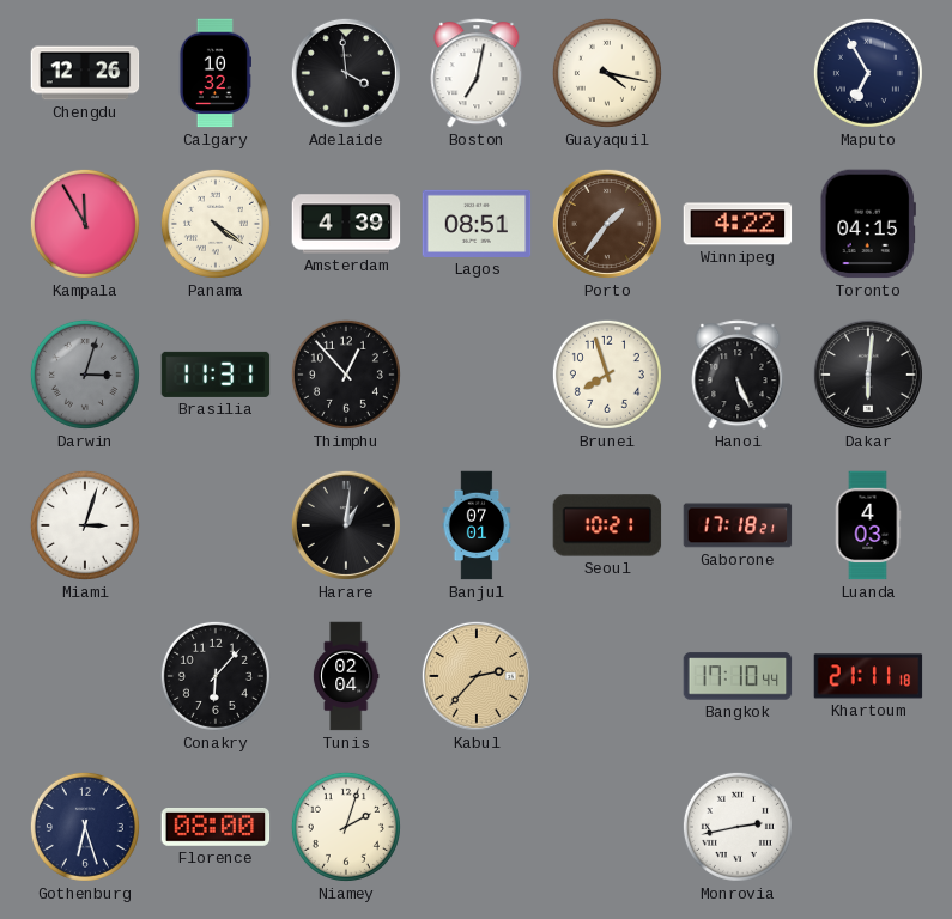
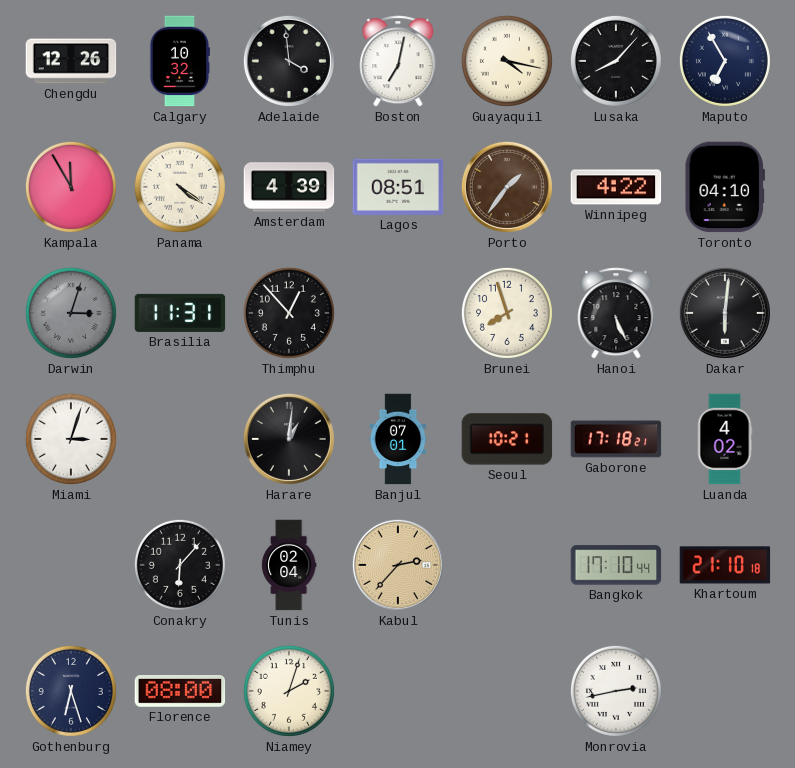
Lusaka: none -> 8:07 (616, 61)
Toronto: 04:15 -> 04:10 (725, 187)
Luanda: 4:03 -> 4:02 (725, 439)
Khartoum: 21:11 -> 21:10 (725, 565)
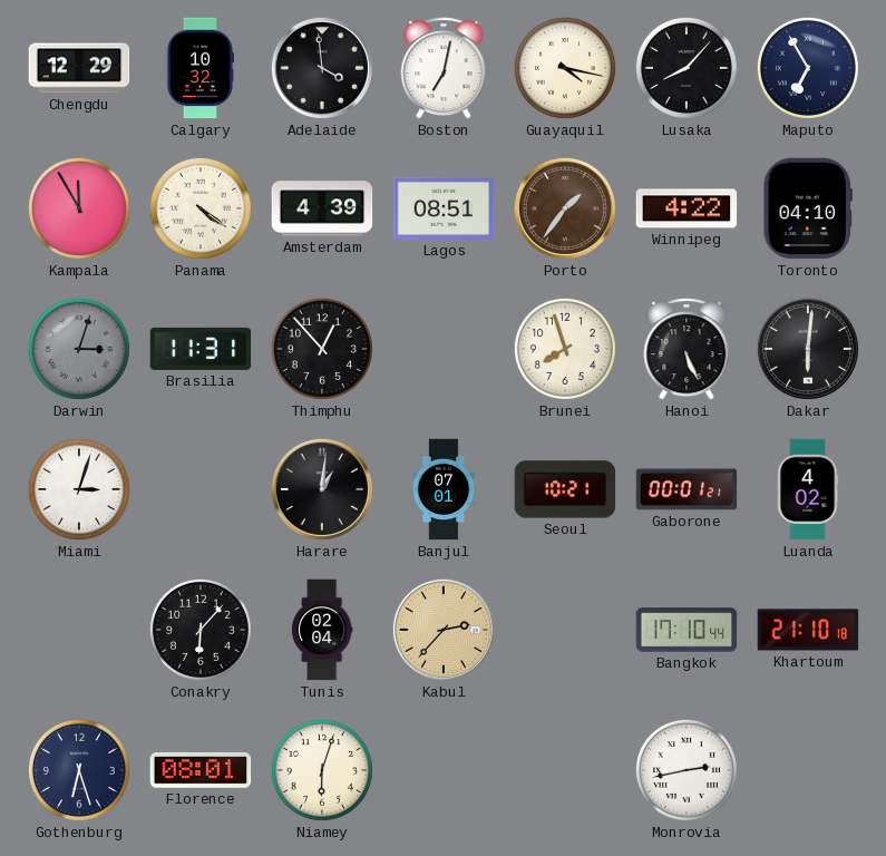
Chengdu: 12:26 -> 12:29 (79, 68)
Gaborone: 17:18 -> 00:01 (687, 489)
Florence: 08:00 -> 08:01 (201, 771)
Niamey: 2:03 -> 6:03 (322, 770)
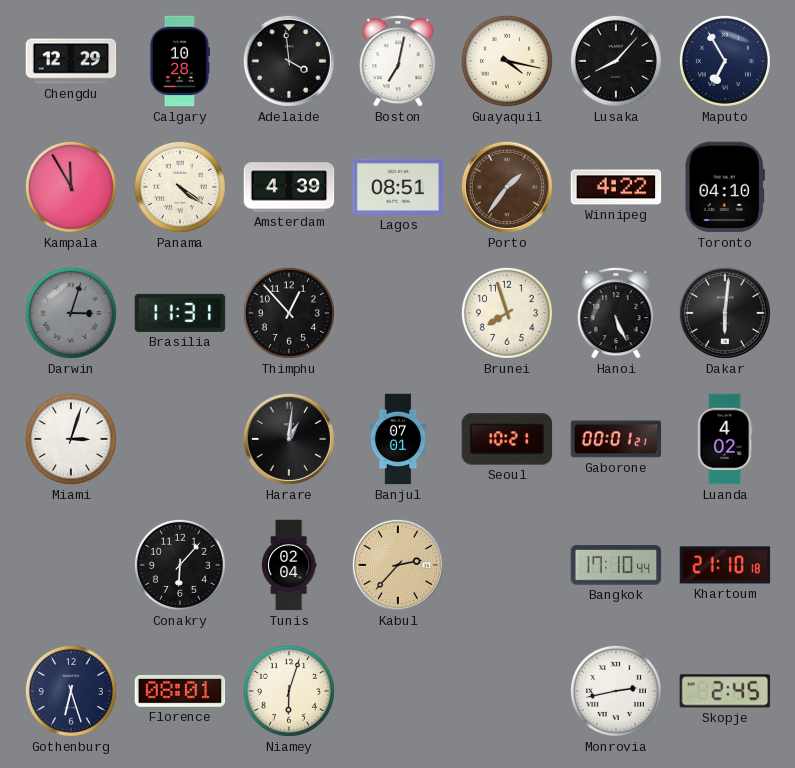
Calgary: 10:32 -> 10:28 (179, 61)
Skopje: none -> 2:45 (725, 691)
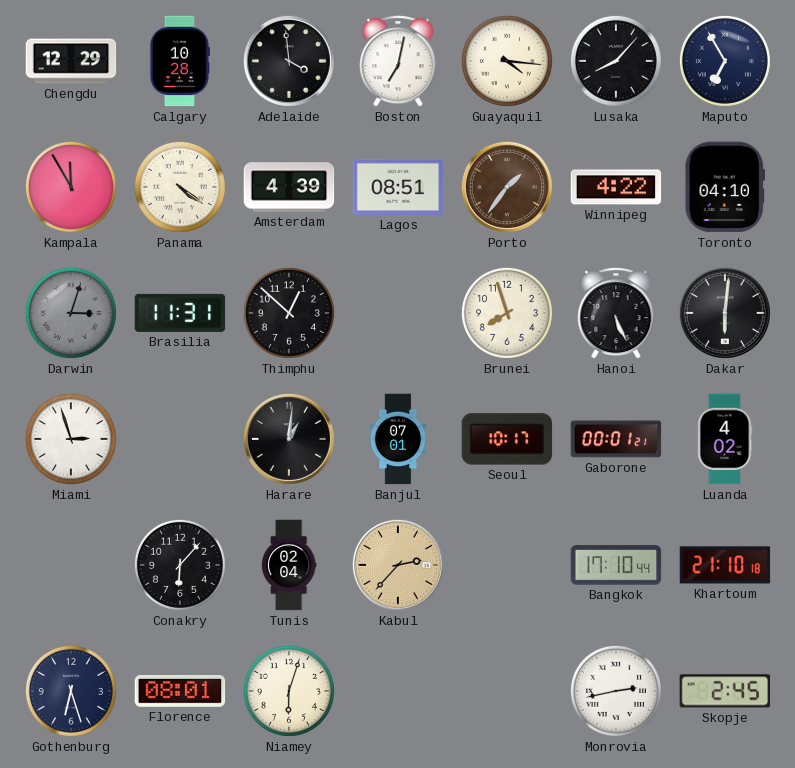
Guayaquil: 4:17 -> 4:16 (507, 61)
Thimphu: 12:53 -> 12:52 (289, 313)
Miami: 3:03 -> 2:57 (71, 439)
Seoul: 10:21 -> 10:17 (507, 439)
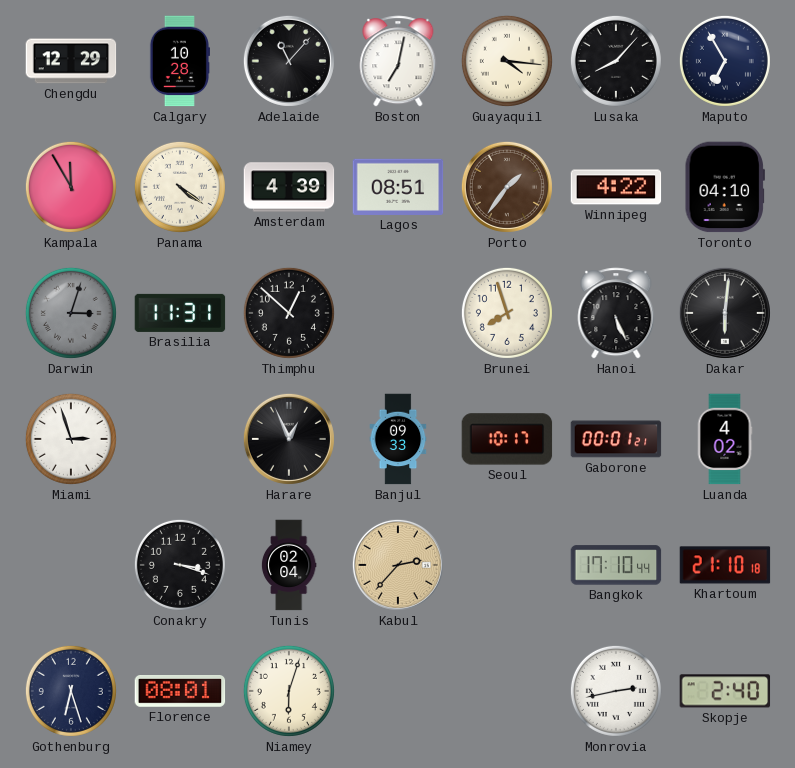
Adelaide: 3:59 -> 11:07 (289, 61)
Harare: 1:01 -> 12:56 (289, 439)
Banjul: 07:01 -> 09:33 (398, 439)
Conakry: 6:07 -> 3:18 (180, 565)
Skopje: 2:45 -> 2:40 (725, 691)
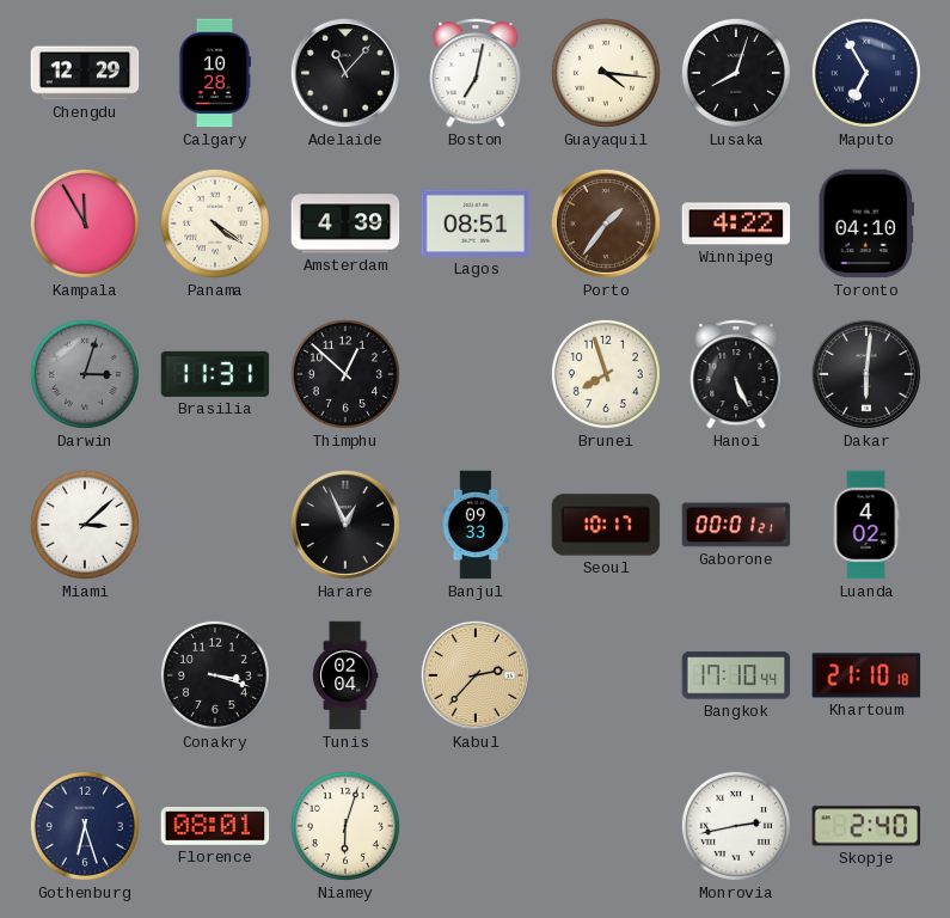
Lusaka: 8:07 -> 8:03 (736, 73)
Miami: 2:57 -> 3:08 (85, 525)
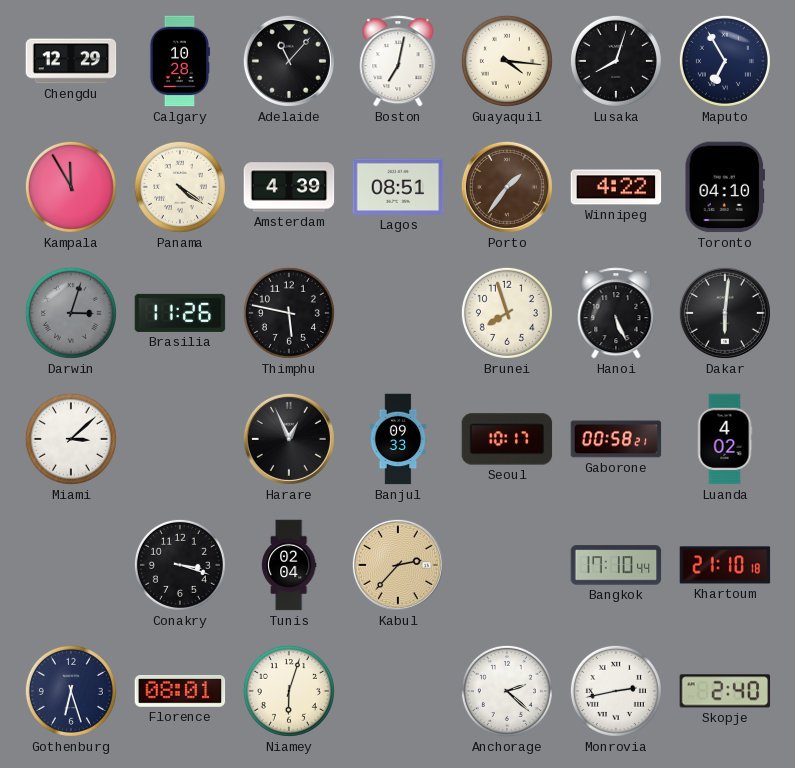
Brasilia: 11:31 -> 11:26 (180, 313)
Thimphu: 12:52 -> 5:47 (289, 313)
Gaborone: 00:01 -> 00:58 (616, 439)
Anchorage: none -> 2:22 (507, 691)
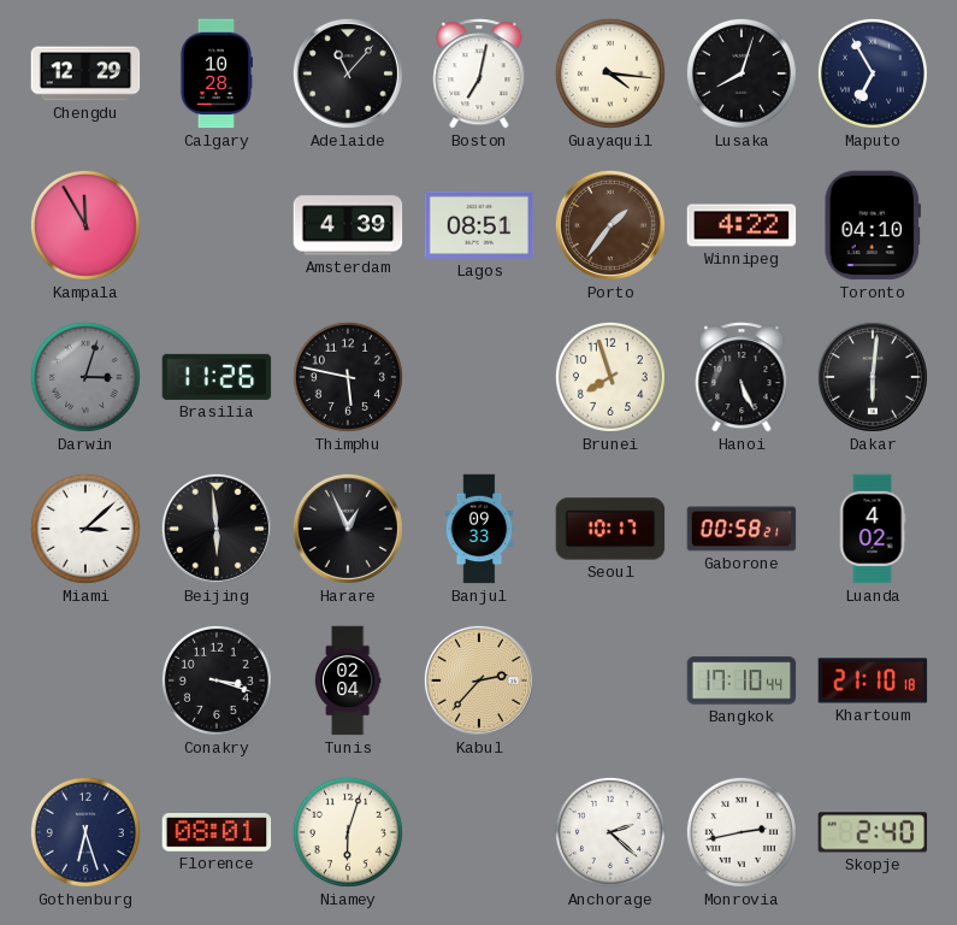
Panama: 4:21 -> none (180, 187)
Beijing: none -> 5:59 (217, 529)
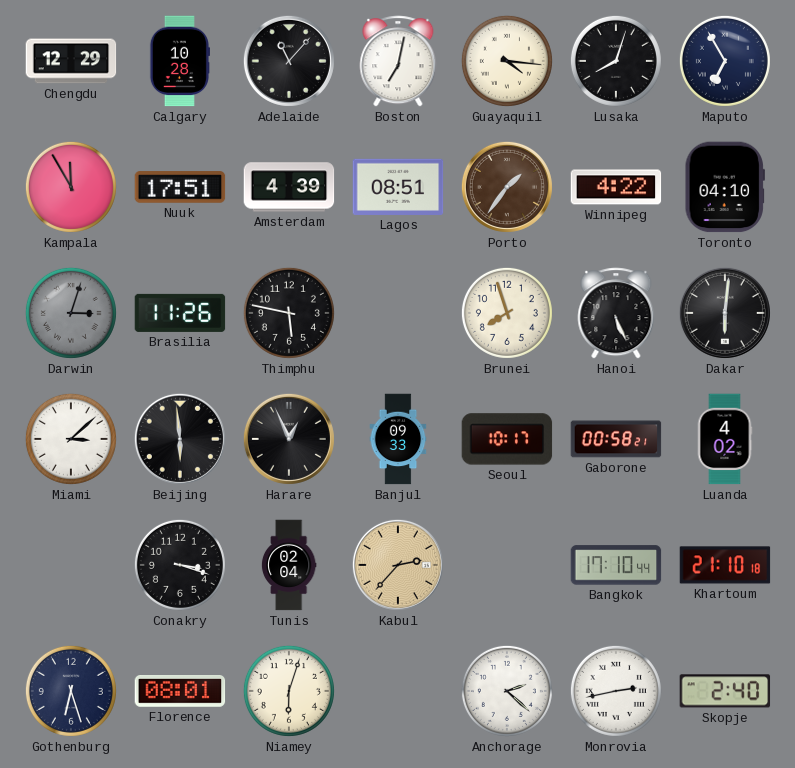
Nuuk: none -> 17:51 (180, 187)
